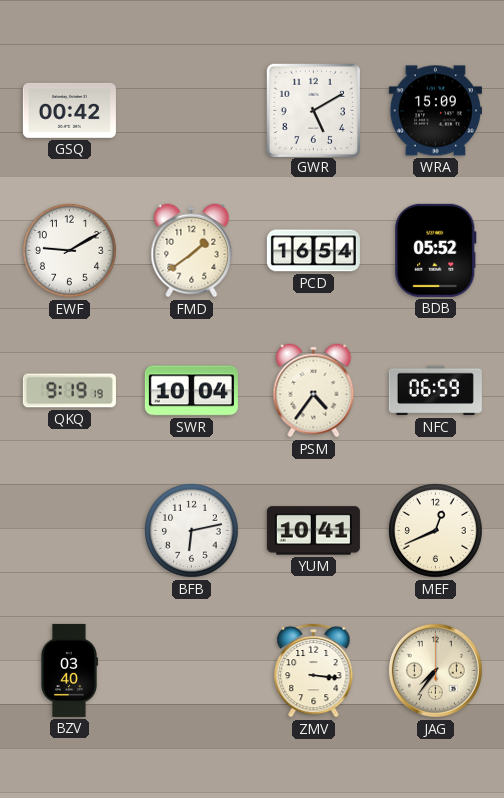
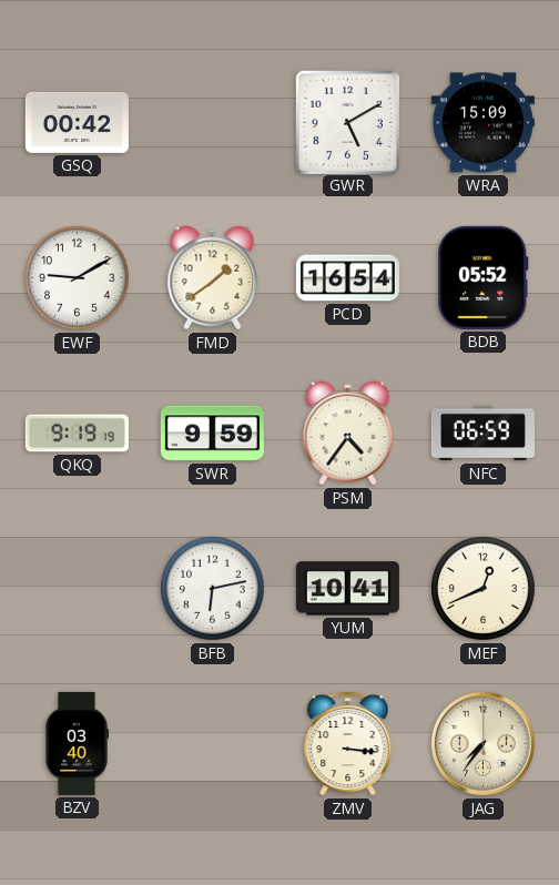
SWR: 10:04 -> 9:59 (212, 434)
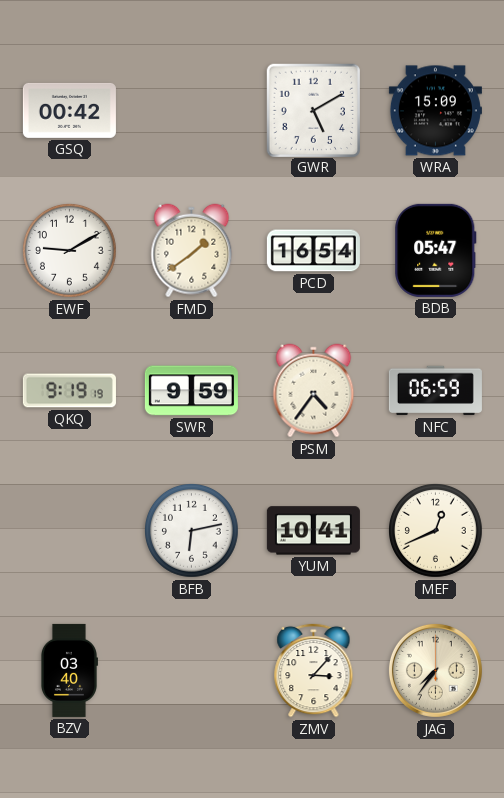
BDB: 05:52 -> 05:47 (436, 250)
ZMV: 3:16 -> 3:07 (314, 670)
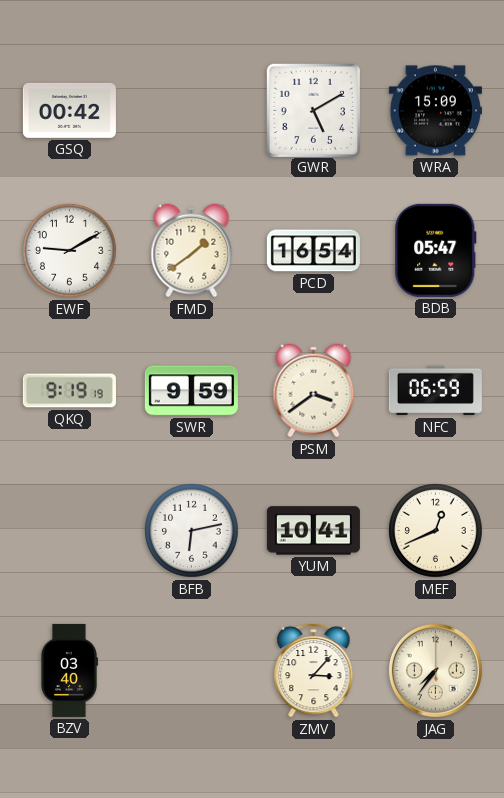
PSM: 4:36 -> 3:39 (314, 391)
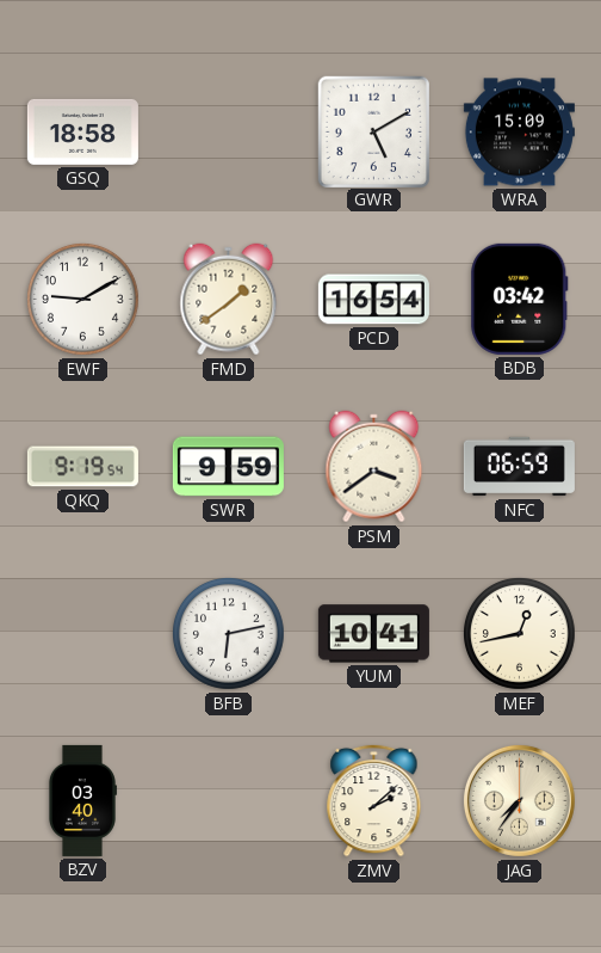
GSQ: 00:42 -> 18:58 (82, 131)
BDB: 05:47 -> 03:42 (520, 299)
QKQ: 9:19:19 -> 9:19:54 (82, 467)
MEF: 12:41 -> 12:43 (520, 634)
ZMV: 3:07 -> 2:08 (374, 800)
